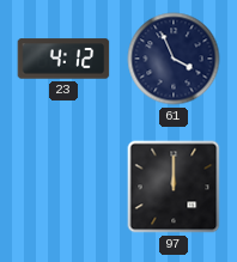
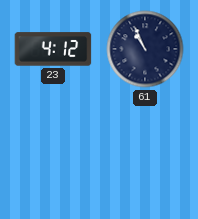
61: 3:56 -> 10:56 (145, 49)
97: 12:00 -> none (174, 187)
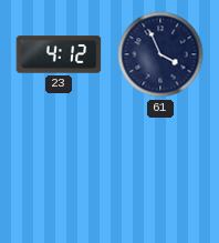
61: 10:56 -> 3:56 (160, 54)
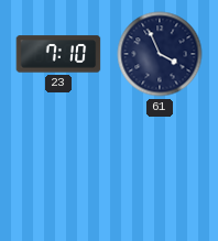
23: 4:12 -> 7:10 (58, 54)
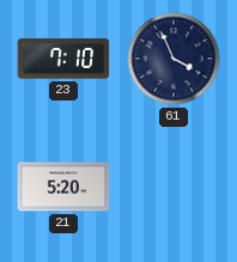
21: none -> 5:20 (63, 187)
